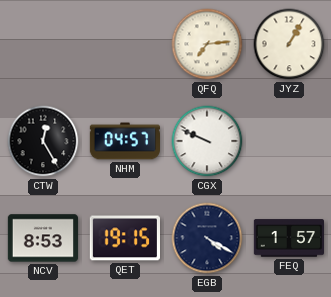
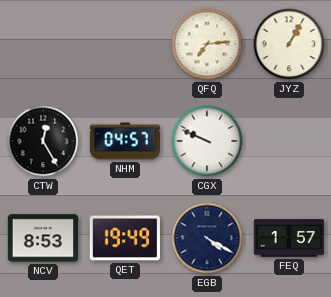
QET: 19:15 -> 19:49 (124, 238)
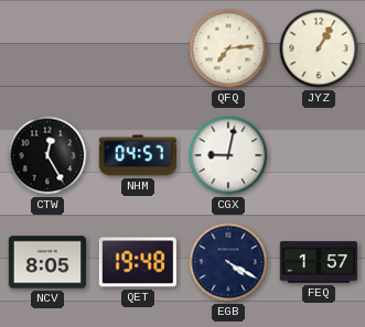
CGX: 9:49 -> 9:02 (228, 155)
NCV: 8:53 -> 8:05 (47, 262)
QET: 19:49 -> 19:48 (137, 262)
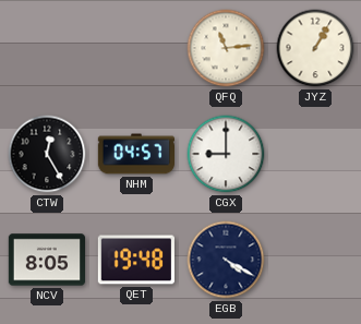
QFQ: 7:14 -> 11:14 (226, 48)
CGX: 9:02 -> 9:00 (226, 154)
FEQ: 1:57 -> none (318, 262)
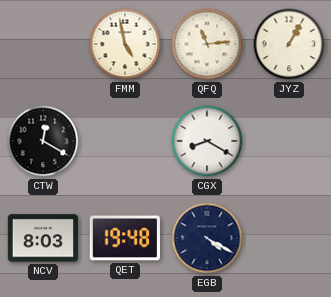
FMM: none -> 4:58 (125, 44)
CTW: 12:25 -> 12:20 (43, 141)
NHM: 04:57 -> none (136, 154)
CGX: 9:00 -> 8:20 (207, 141)
NCV: 8:05 -> 8:03 (43, 238)
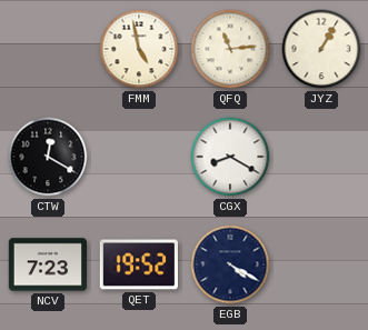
NCV: 8:03 -> 7:23 (48, 264)
QET: 19:48 -> 19:52 (138, 264)
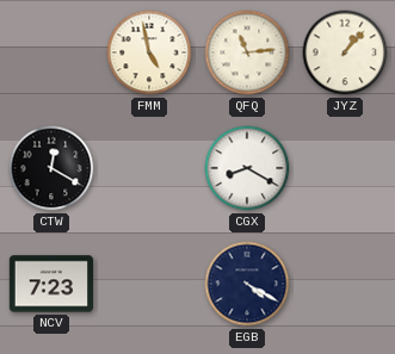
JYZ: 1:05 -> 1:07 (345, 52)
QET: 19:52 -> none (138, 264)
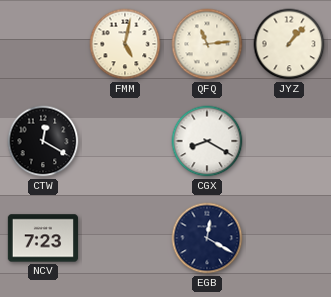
FMM: 4:58 -> 5:02 (125, 44)
EGB: 4:20 -> 12:20 (207, 238)
